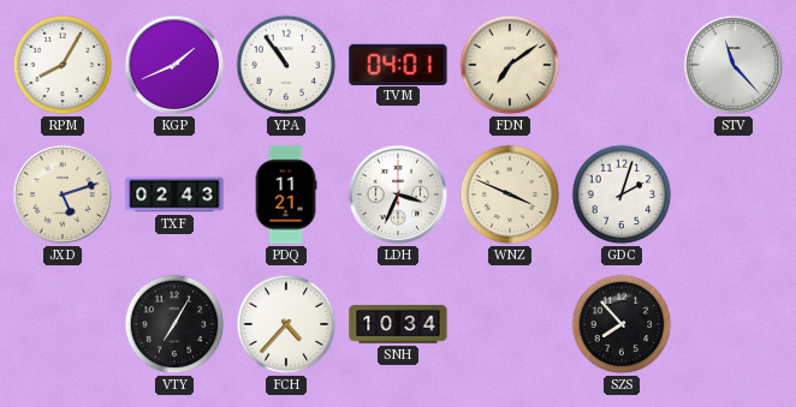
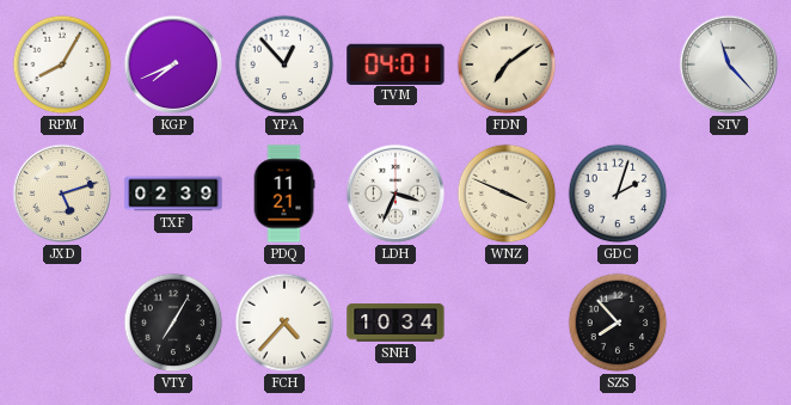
KGP: 1:41 -> 7:41 (173, 65)
YPA: 10:54 -> 12:53 (284, 65)
TXF: 02:43 -> 02:39 (173, 194)
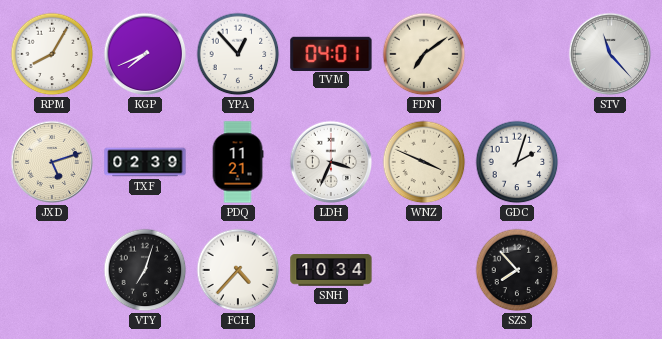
VTY: 7:05 -> 7:03 (145, 270)
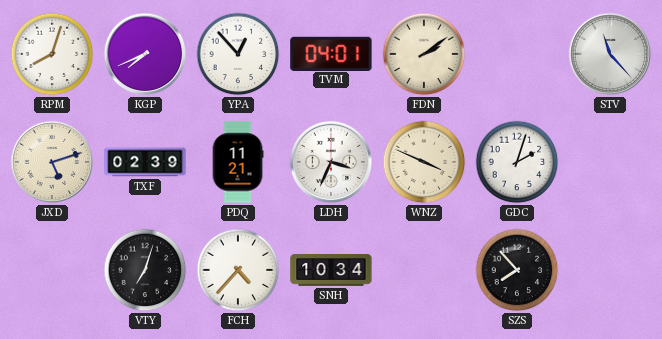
RPM: 8:05 -> 8:03 (52, 54)
FDN: 7:09 -> 2:09 (424, 54)
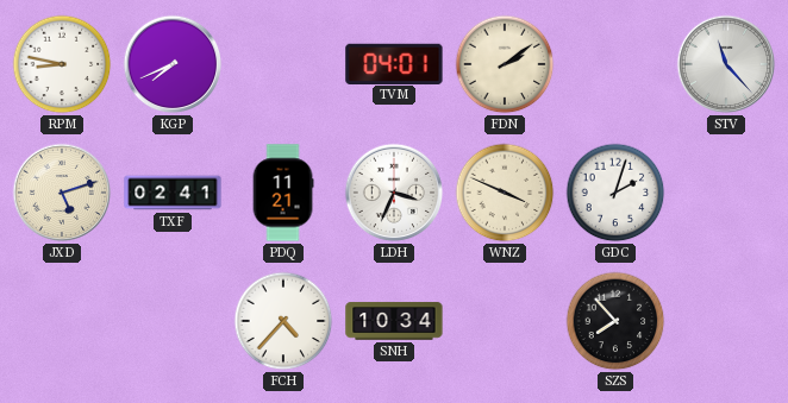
RPM: 8:03 -> 8:47 (62, 64)
YPA: 12:53 -> none (238, 54)
TXF: 02:39 -> 02:41 (173, 193)
VTY: 7:03 -> none (145, 270)
